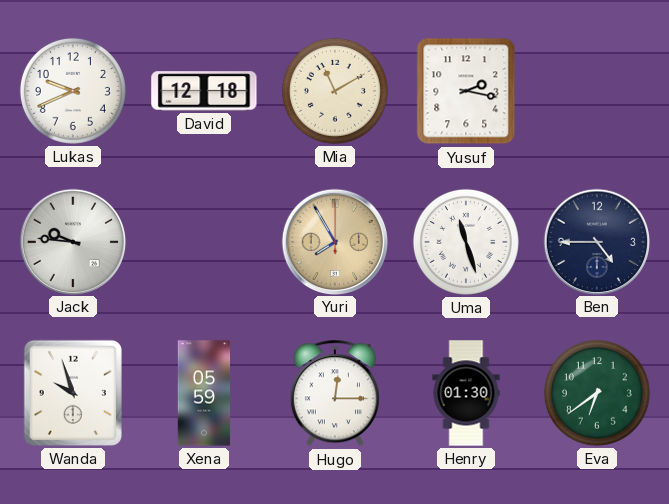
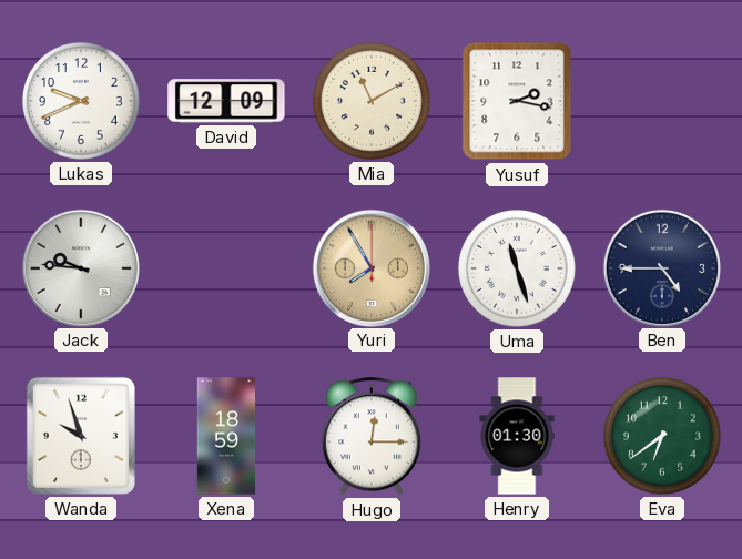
David: 12:18 -> 12:09 (226, 101)
Xena: 05:59 -> 18:59 (226, 436)
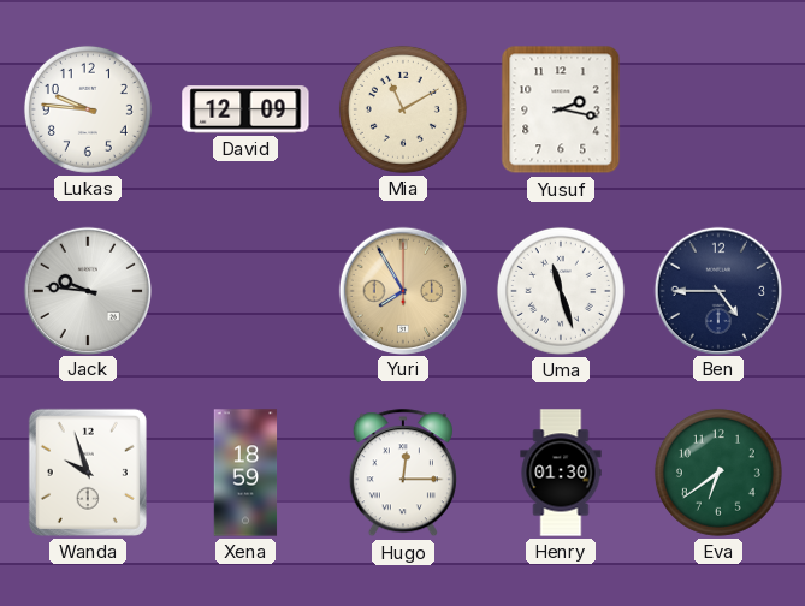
Lukas: 9:41 -> 9:46 (88, 109)
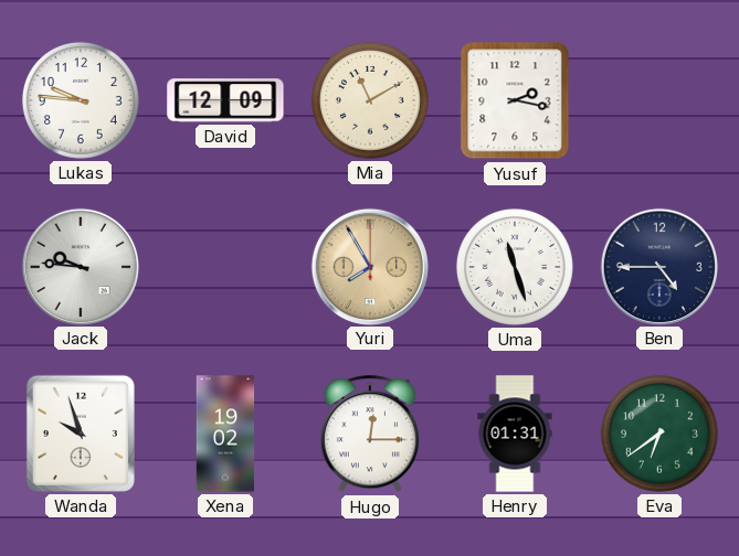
Xena: 18:59 -> 19:02 (225, 434)
Henry: 01:30 -> 01:31 (515, 434)
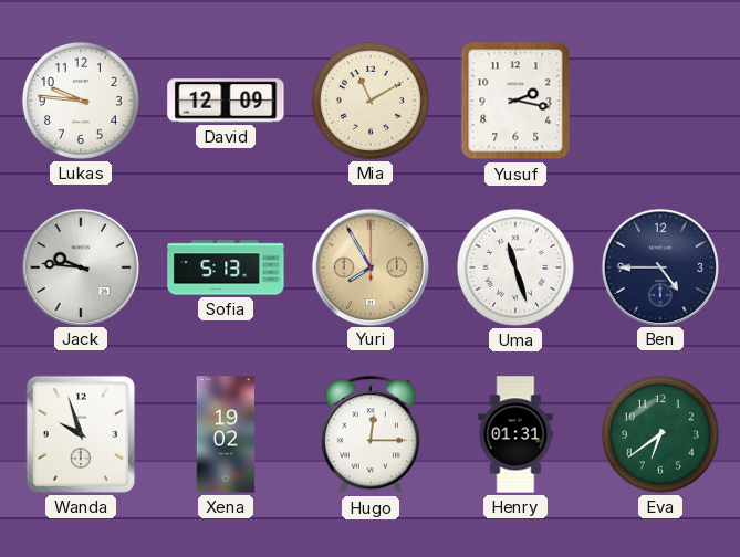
Sofia: none -> 5:13 (226, 267)
